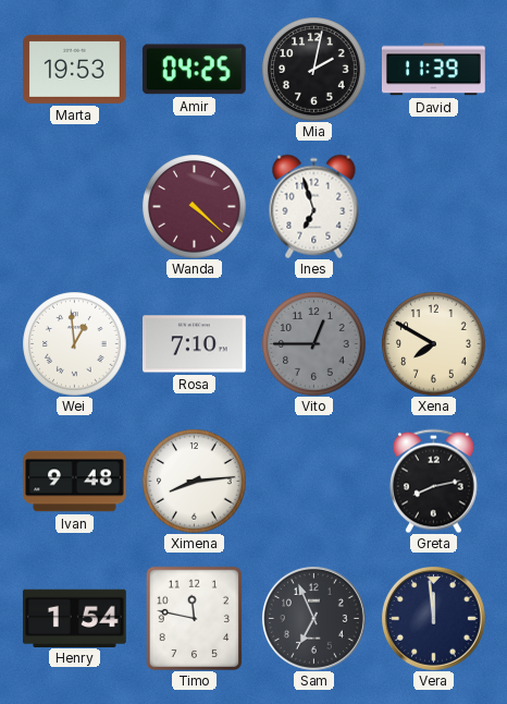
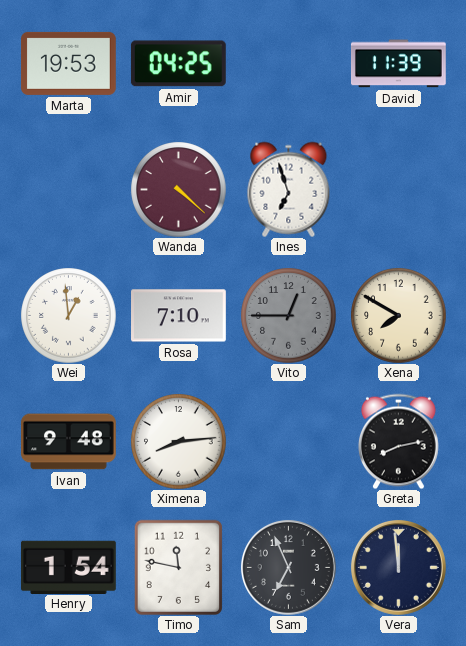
Mia: 2:02 -> none (313, 69)
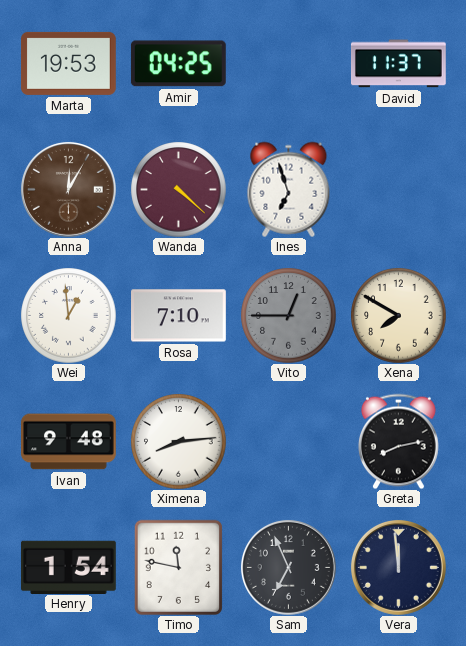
David: 11:39 -> 11:37 (398, 64)
Anna: none -> 12:05 (68, 189)
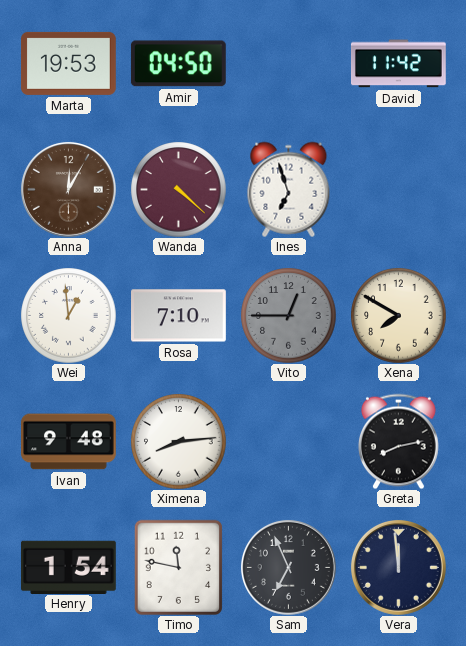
Amir: 04:25 -> 04:50 (178, 64)
David: 11:37 -> 11:42 (398, 64)
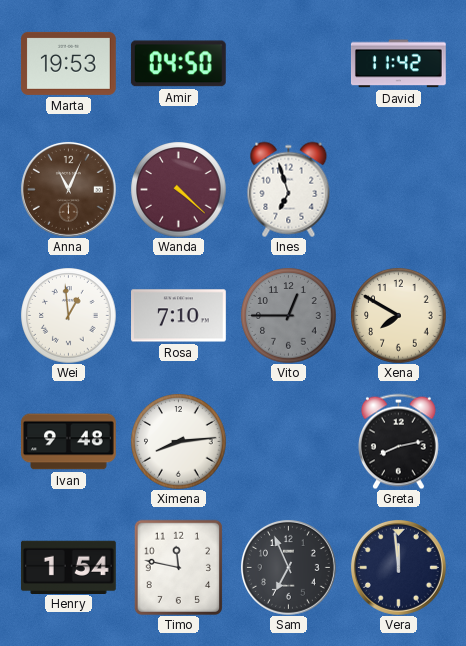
Anna: 12:05 -> 11:04 (68, 189)
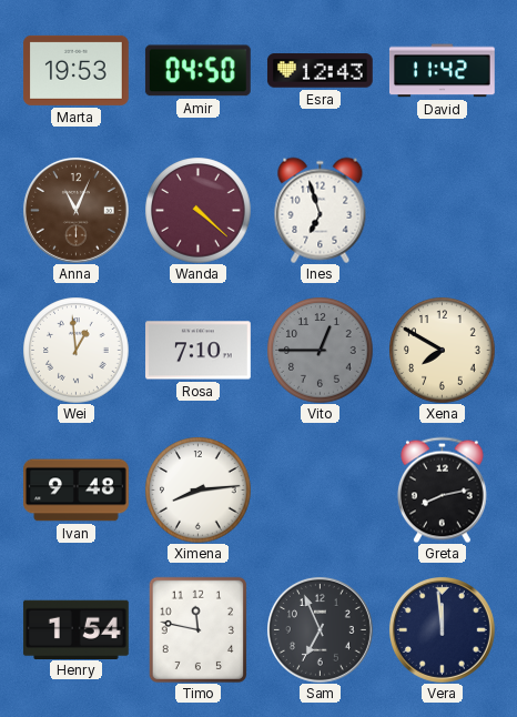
Esra: none -> 12:43 (321, 71)
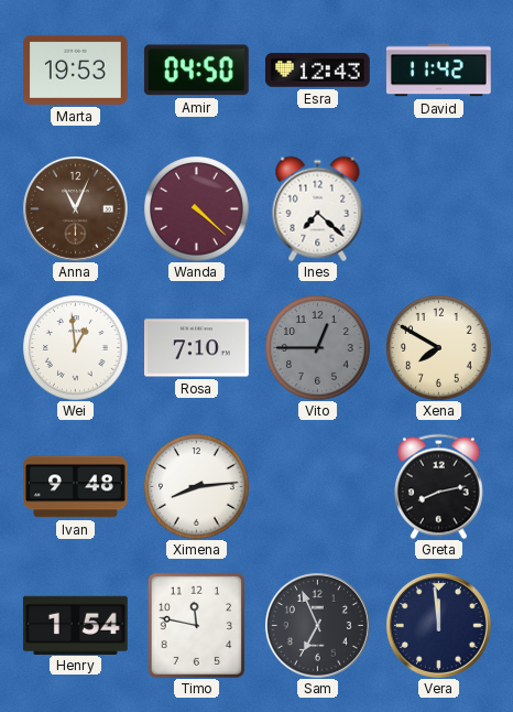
Ines: 6:57 -> 7:22 (318, 208)
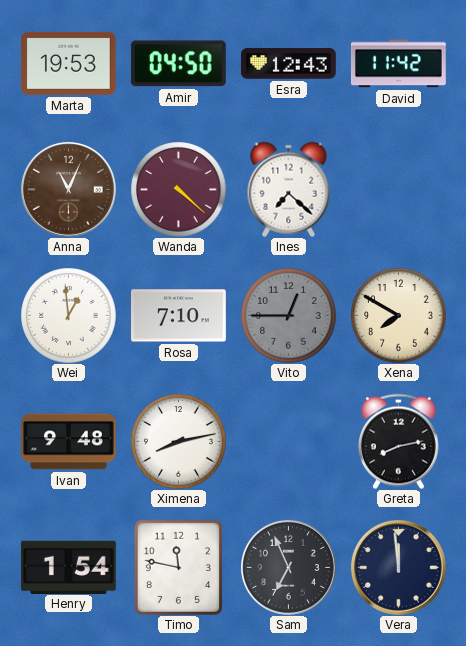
Ximena: 8:14 -> 8:13 (178, 441)
